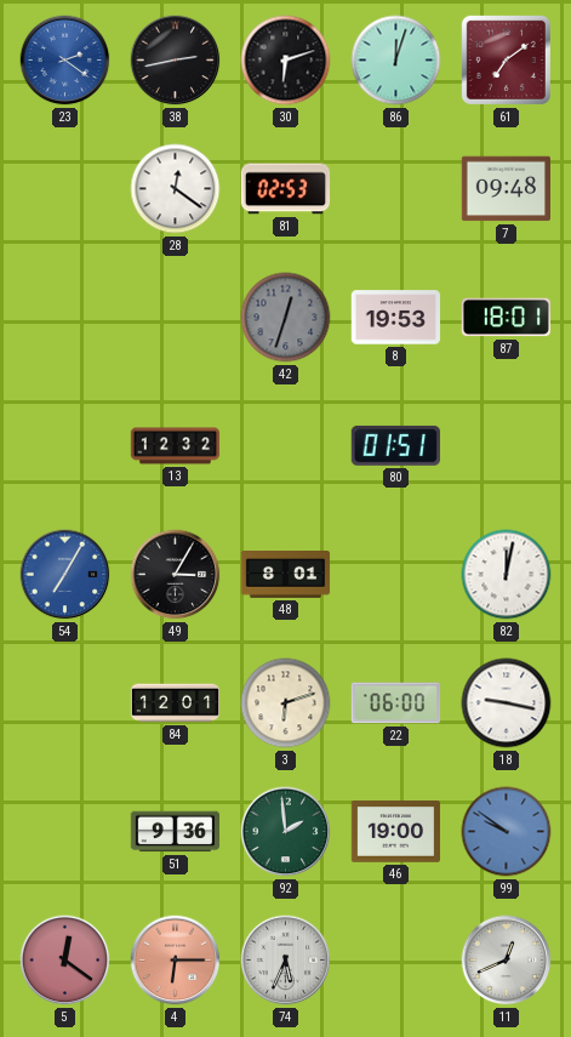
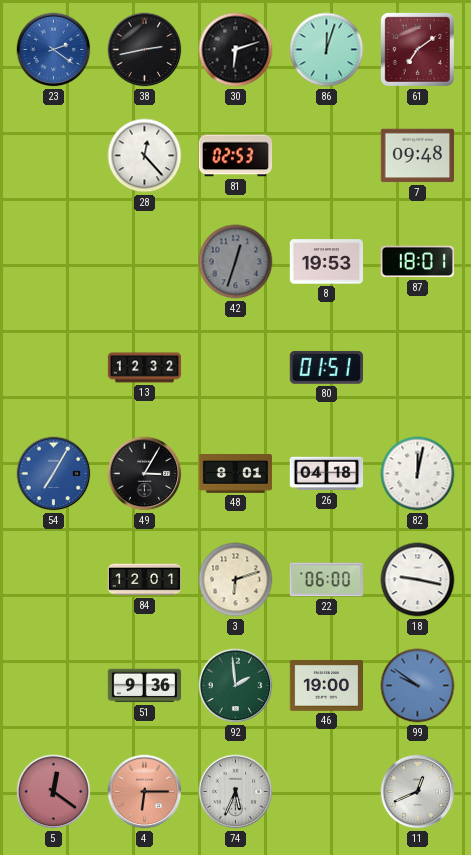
28: 12:21 -> 12:23 (145, 156)
26: none -> 04:18 (327, 474)
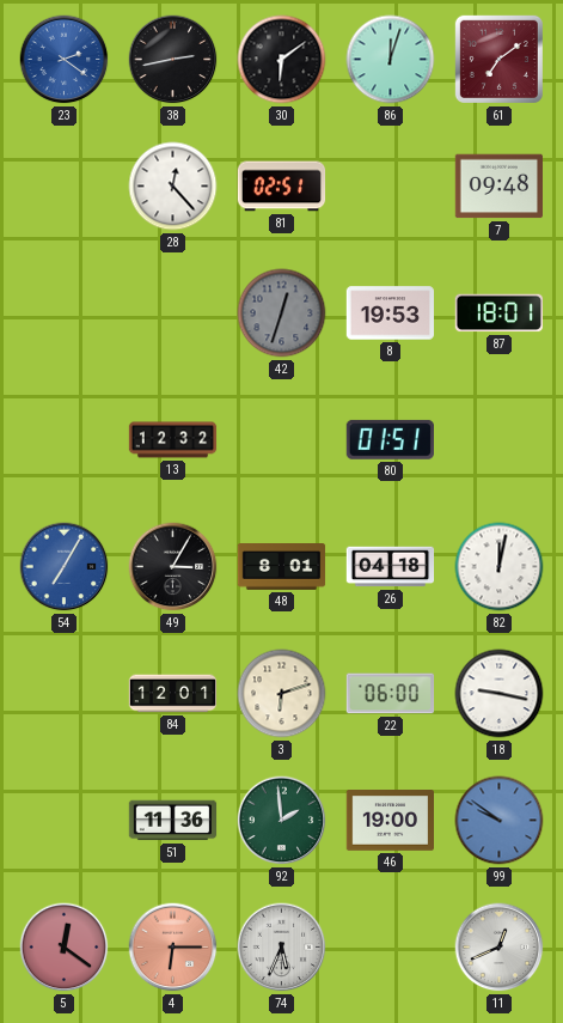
30: 6:12 -> 6:09 (282, 60)
81: 02:53 -> 02:51 (282, 187)
51: 9:36 -> 11:36 (173, 821)
